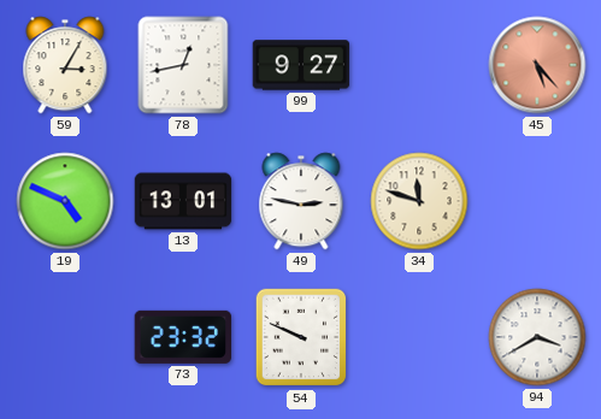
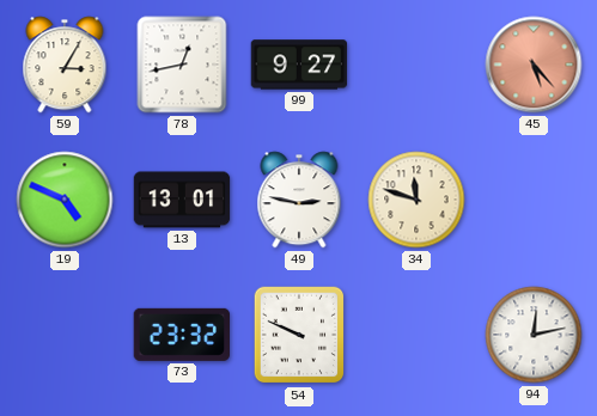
94: 3:40 -> 12:13 (534, 335)
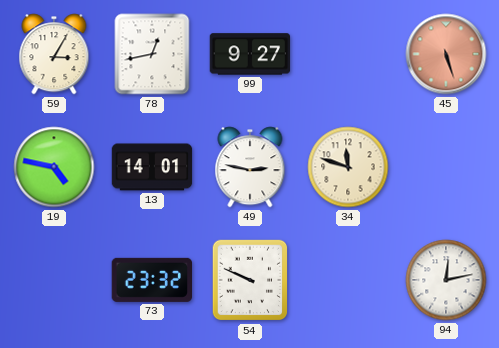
45: 5:23 -> 5:27 (446, 54)
19: 4:49 -> 4:47 (54, 167)
13: 13:01 -> 14:01 (152, 167)
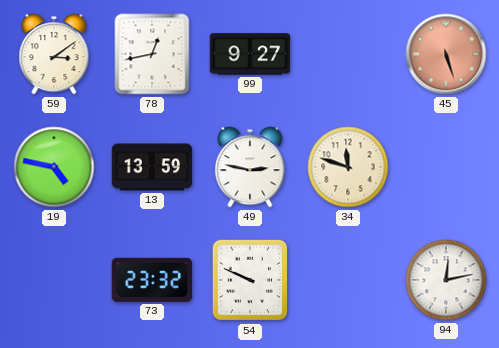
59: 3:05 -> 3:09 (54, 54)
13: 14:01 -> 13:59 (152, 167)
